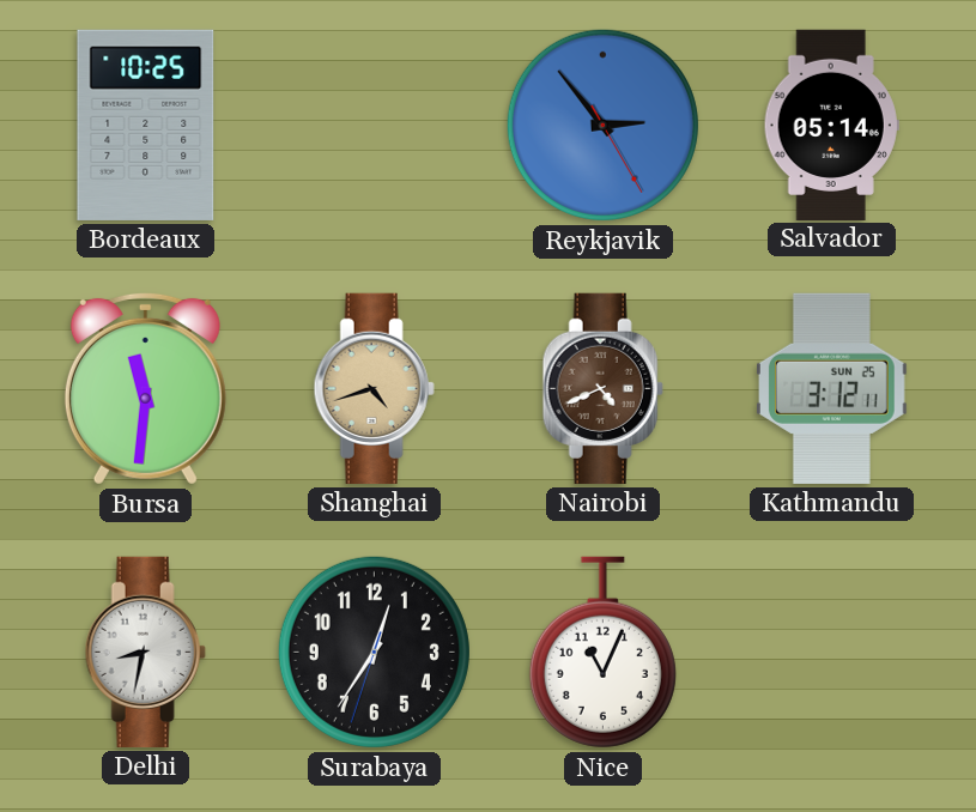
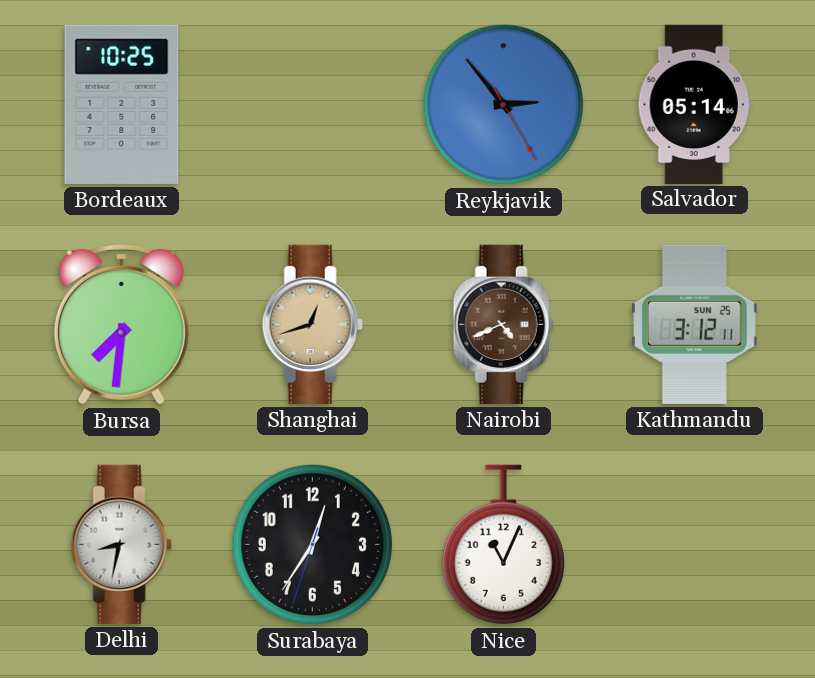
Bursa: 11:31 -> 7:31 (121, 324)
Shanghai: 4:42 -> 12:42 (312, 324)
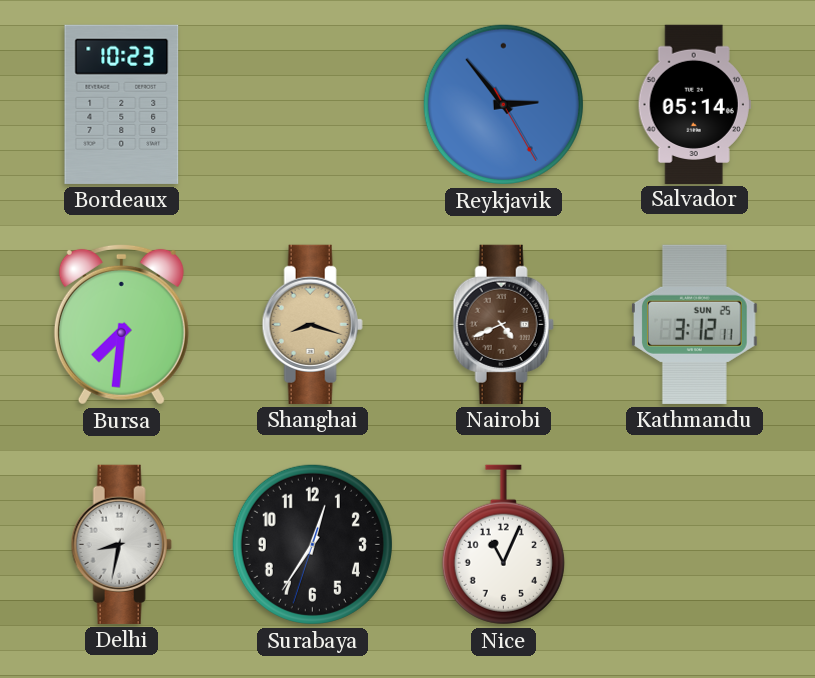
Bordeaux: 10:25 -> 10:23 (122, 104)
Shanghai: 12:42 -> 8:18 (312, 324)
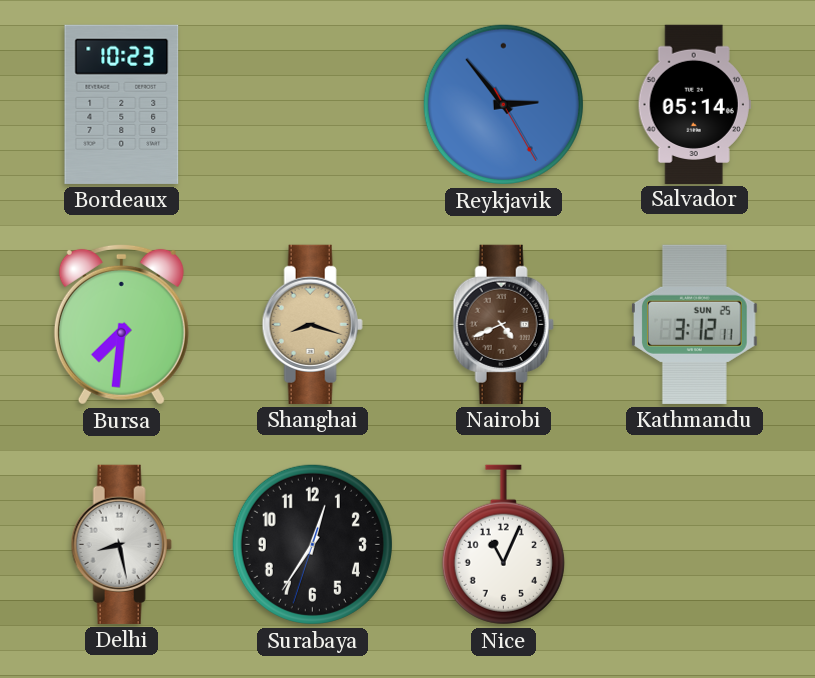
Delhi: 8:32 -> 8:28 (121, 544)
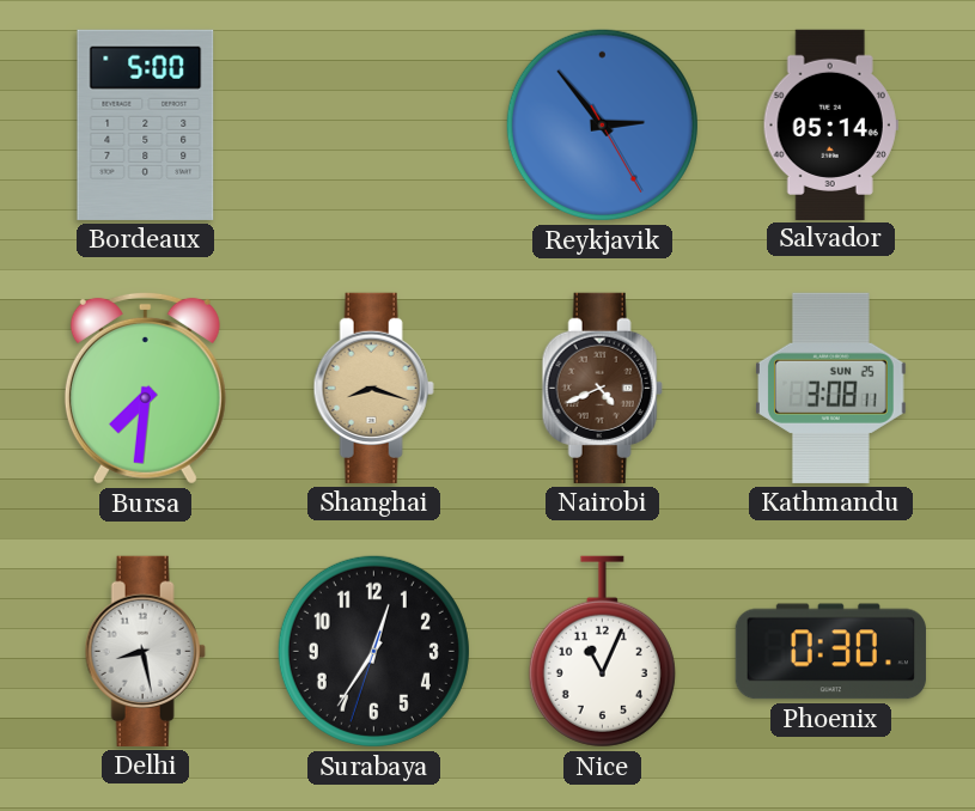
Bordeaux: 10:23 -> 5:00 (146, 124)
Kathmandu: 3:12 -> 3:08 (831, 388)
Phoenix: none -> 0:30 (830, 652)
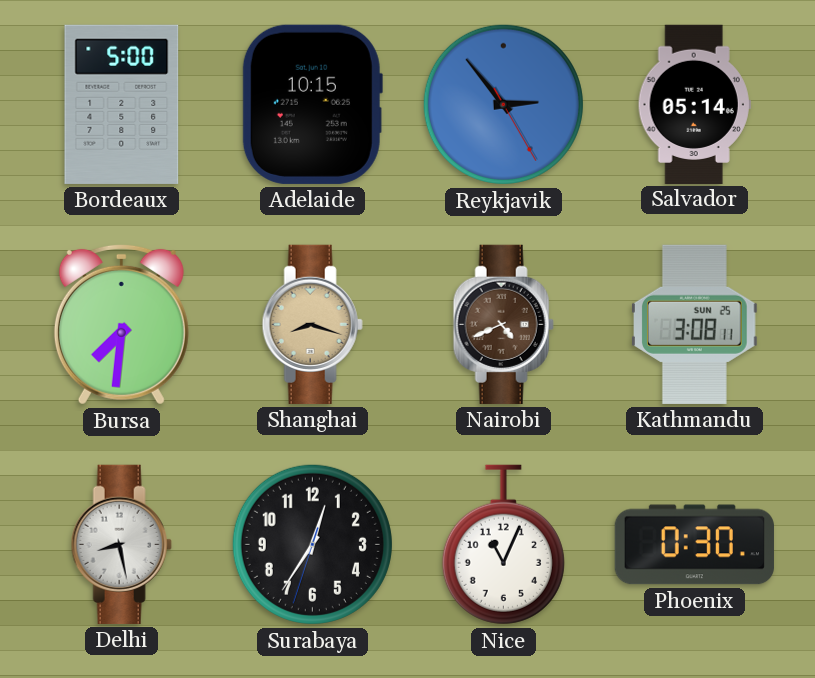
Adelaide: none -> 10:15 (312, 104)
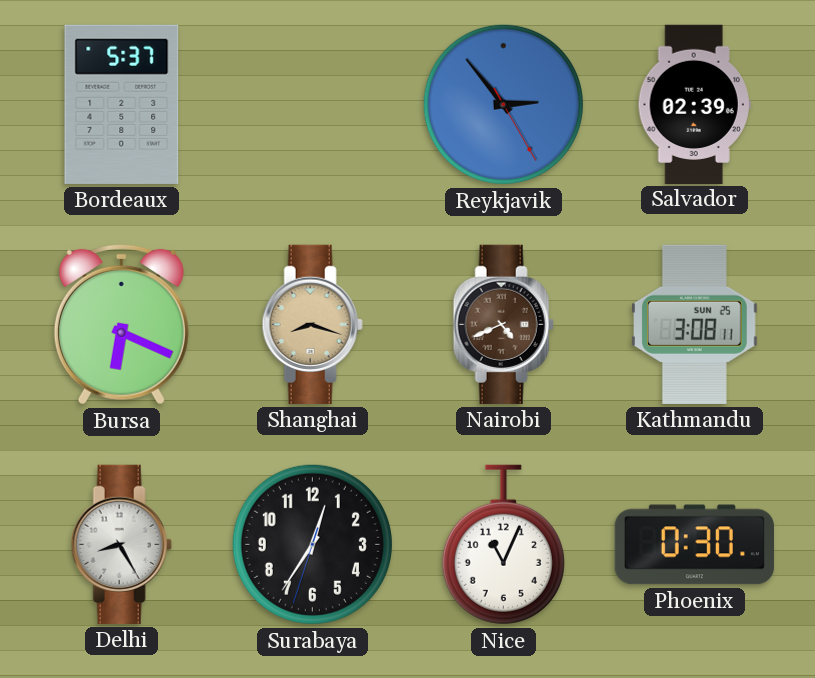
Bordeaux: 5:00 -> 5:37 (122, 104)
Adelaide: 10:15 -> none (312, 104)
Salvador: 05:14 -> 02:39 (694, 104)
Bursa: 7:31 -> 6:19 (121, 324)
Delhi: 8:28 -> 8:25 (121, 544)
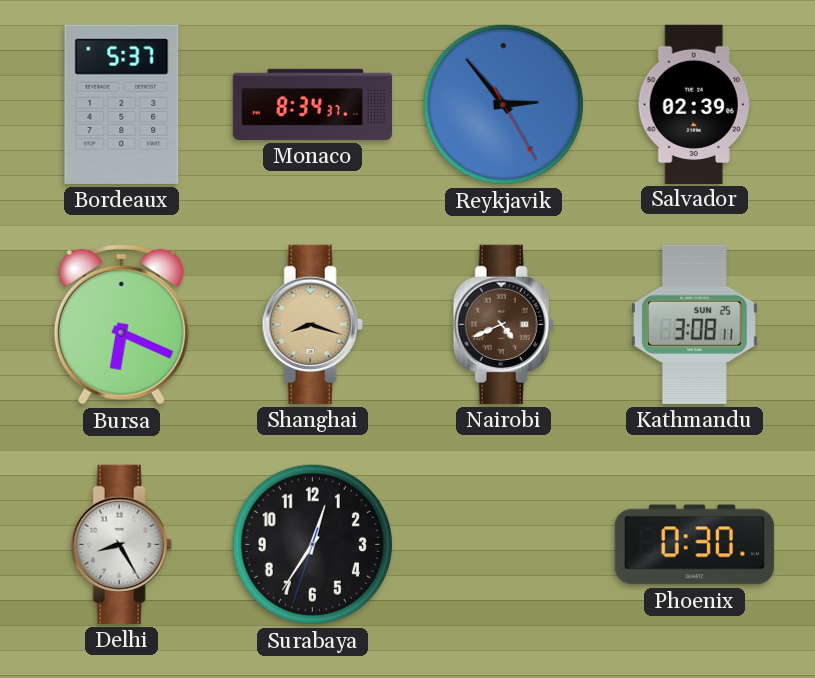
Monaco: none -> 8:34 (312, 104)
Nice: 11:04 -> none (503, 545)
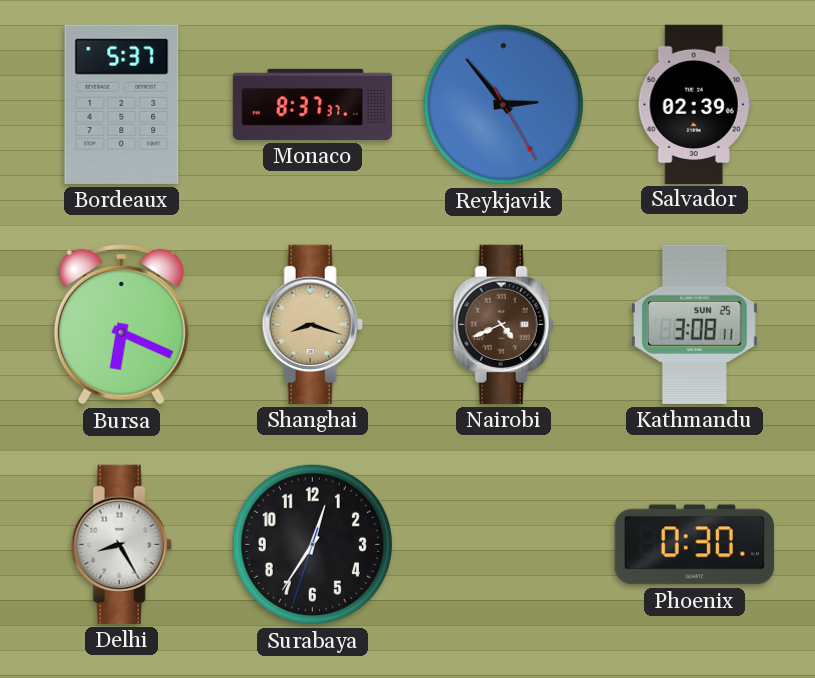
Monaco: 8:34 -> 8:37 (312, 104)
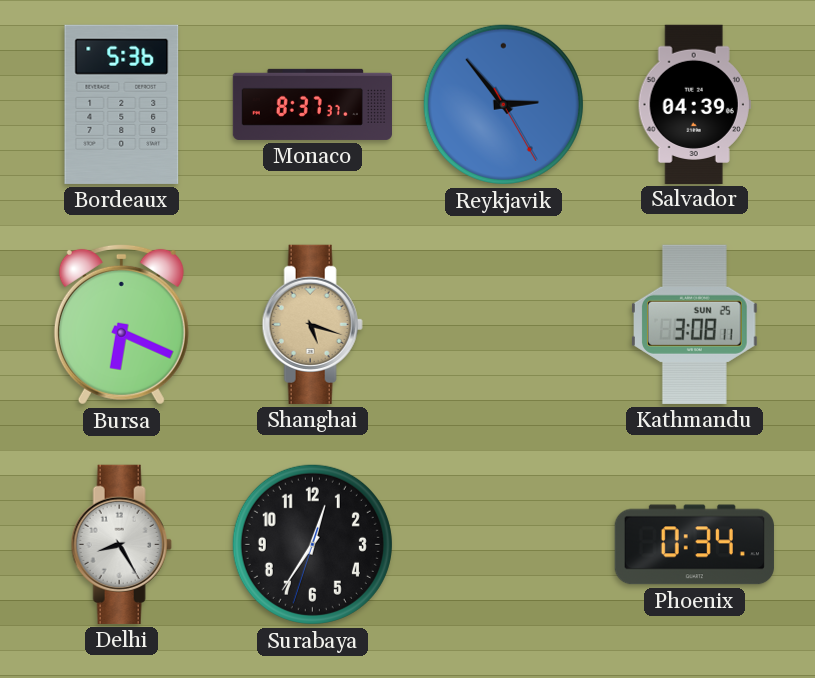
Bordeaux: 5:37 -> 5:36 (122, 104)
Salvador: 02:39 -> 04:39 (694, 104)
Shanghai: 8:18 -> 5:18 (312, 324)
Nairobi: 4:41 -> none (503, 324)
Phoenix: 0:30 -> 0:34 (694, 545)
